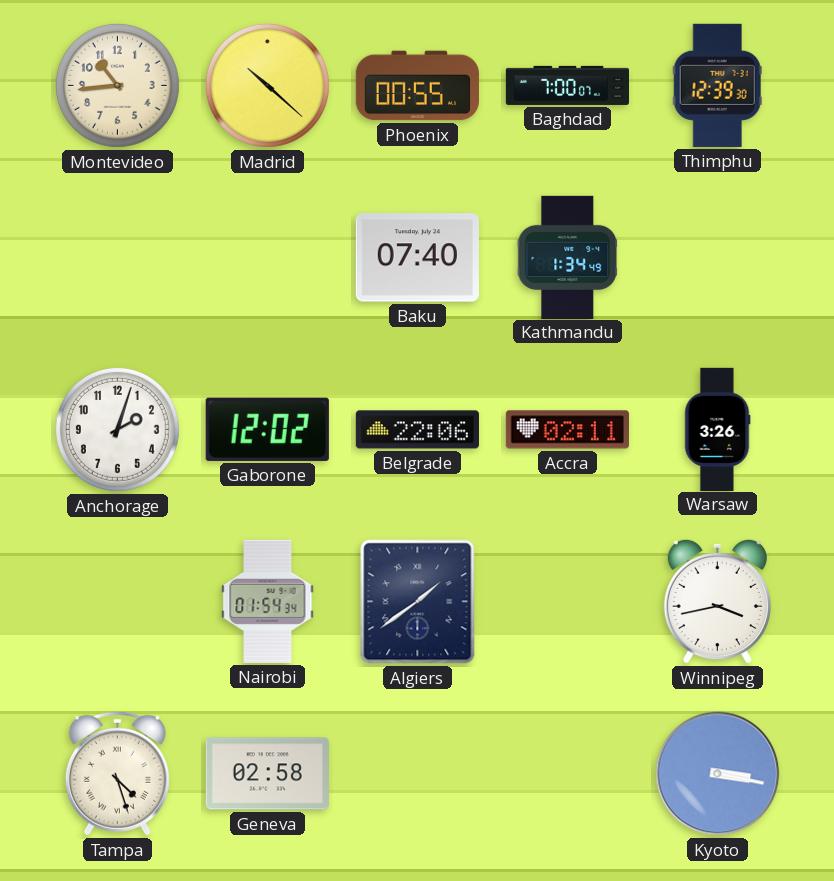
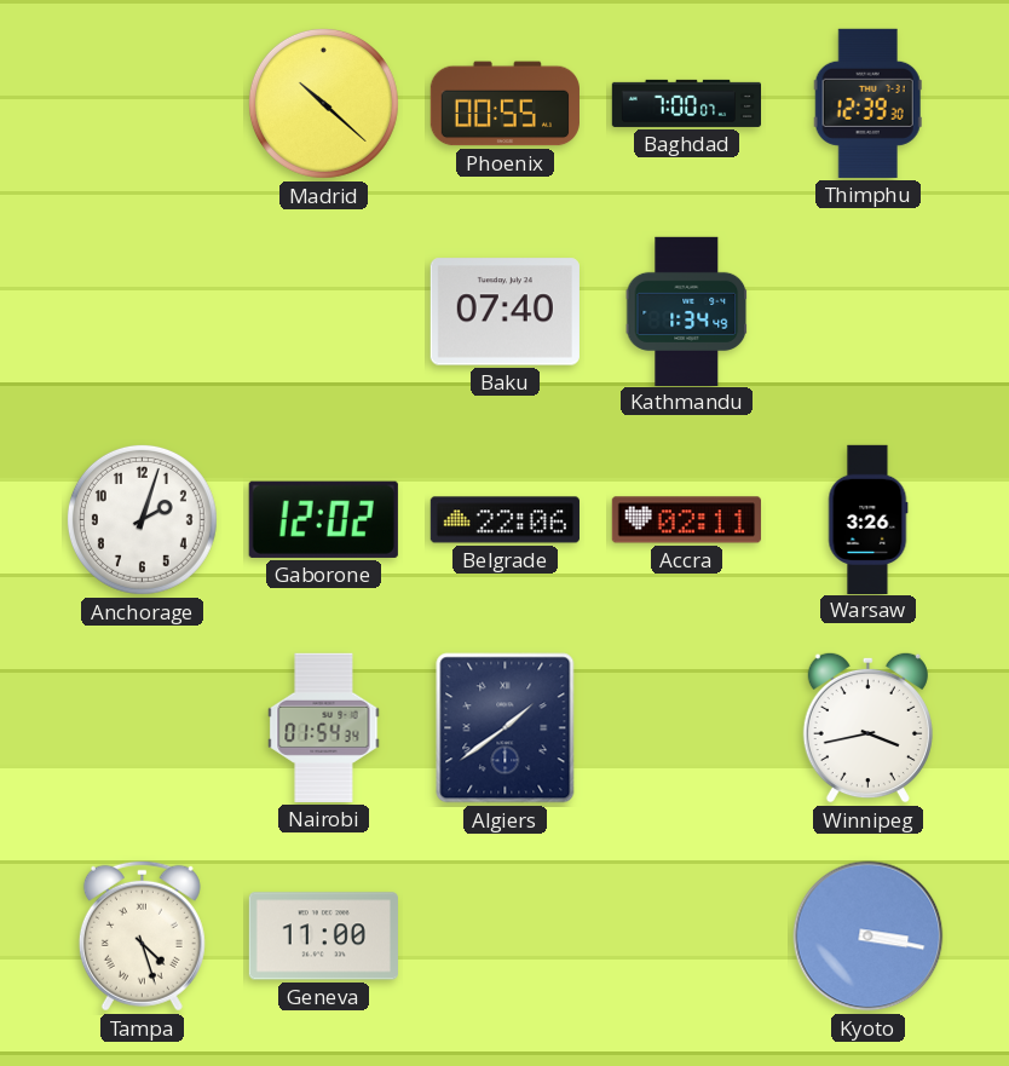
Montevideo: 10:44 -> none (117, 85)
Geneva: 02:58 -> 11:00 (323, 937)
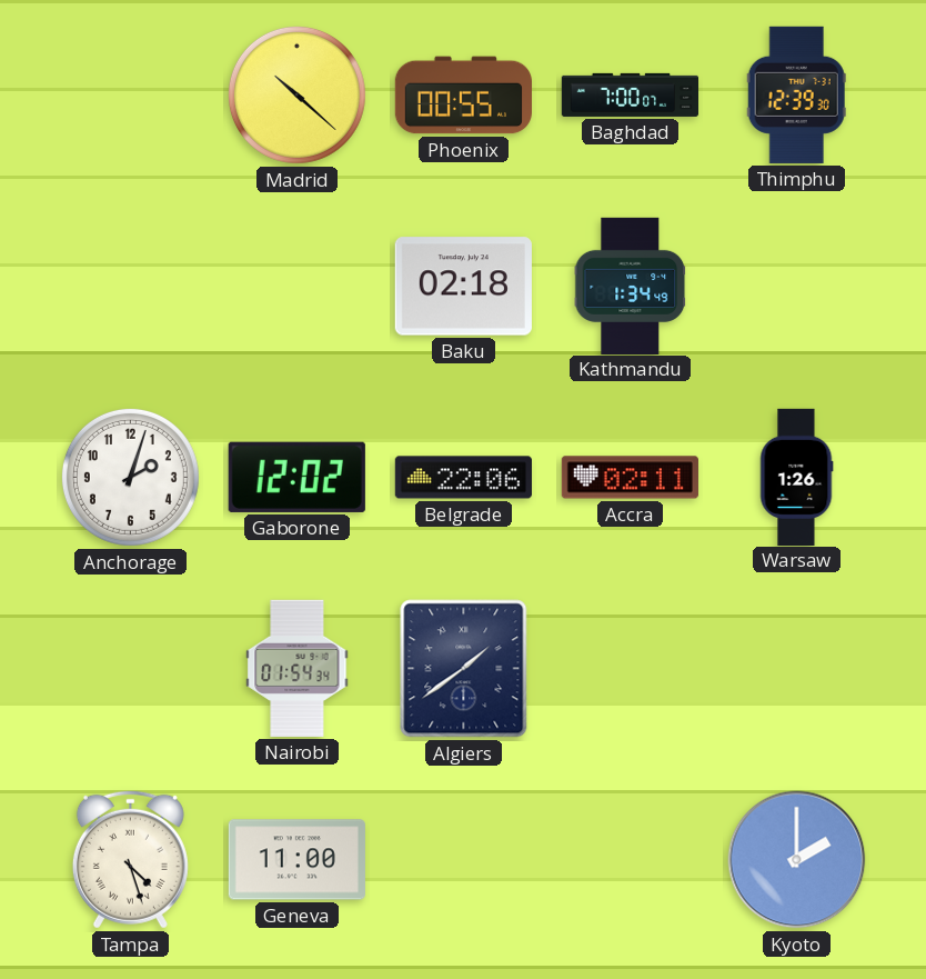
Baku: 07:40 -> 02:18 (463, 287)
Warsaw: 3:26 -> 1:26 (796, 477)
Winnipeg: 3:43 -> none (867, 727)
Kyoto: 3:17 -> 2:00 (797, 860)
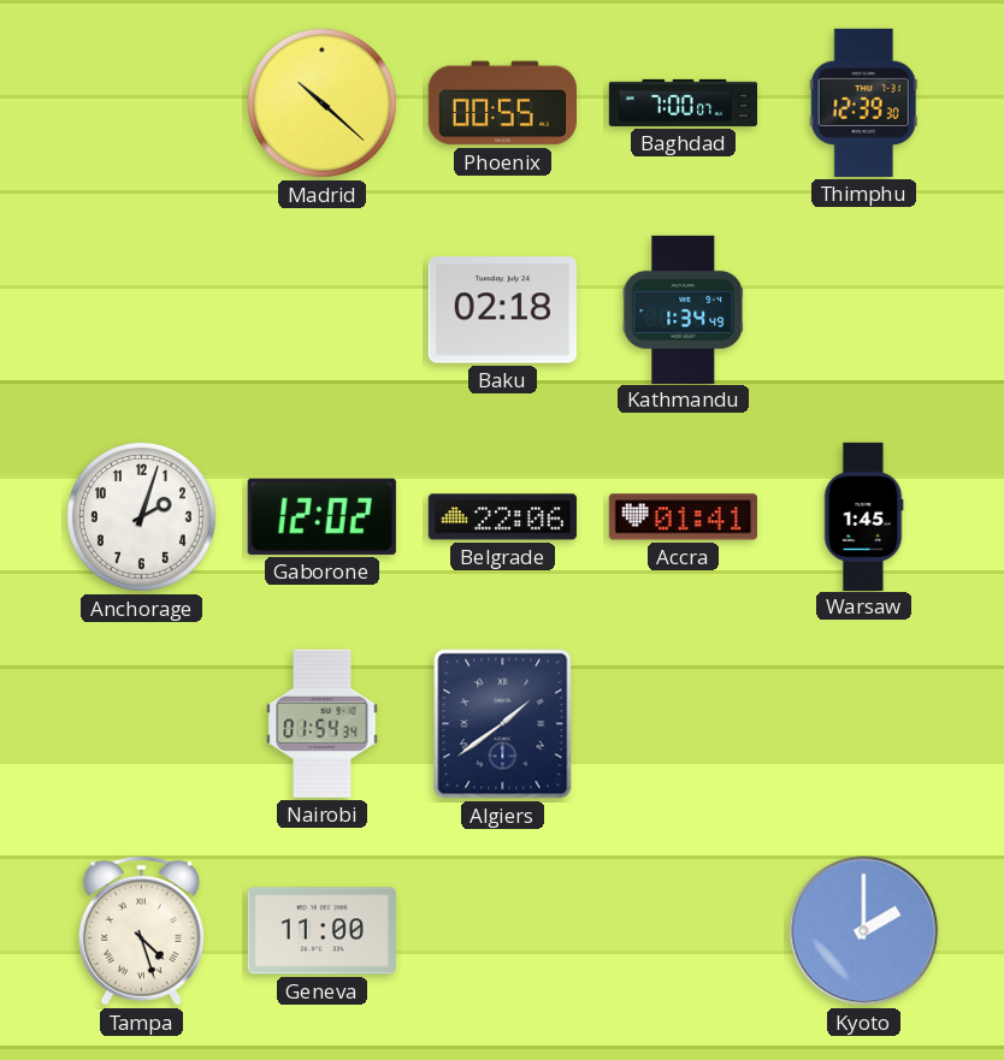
Accra: 02:11 -> 01:41 (683, 517)
Warsaw: 1:26 -> 1:45 (863, 516)
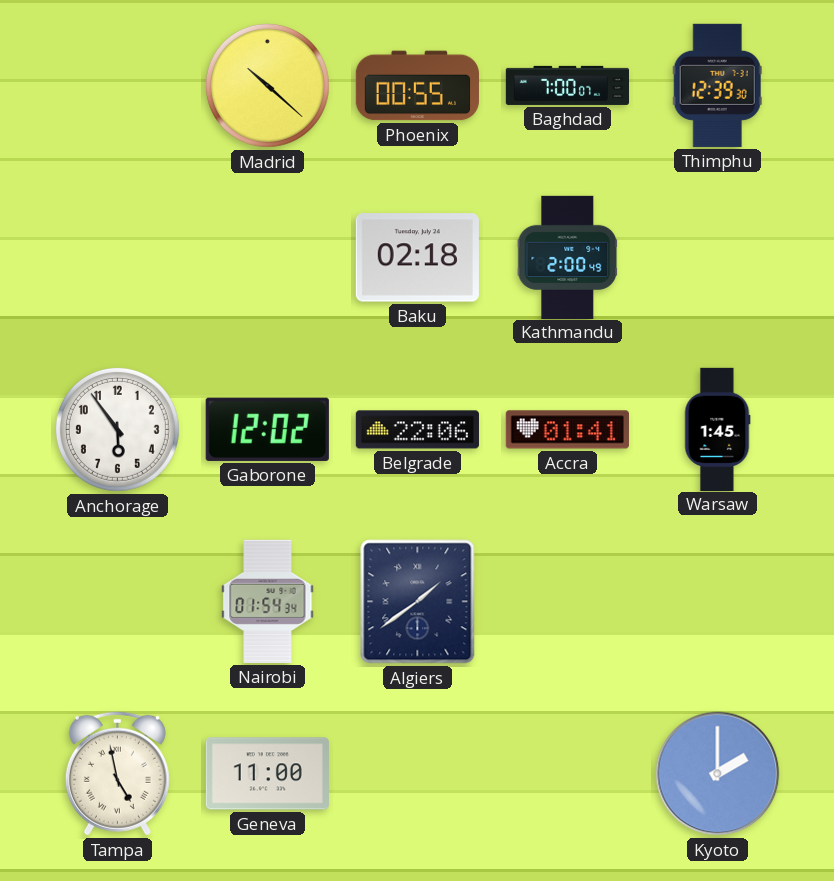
Kathmandu: 1:34 -> 2:00 (568, 257)
Anchorage: 2:03 -> 5:54 (117, 429)
Tampa: 4:27 -> 4:58 (117, 773)
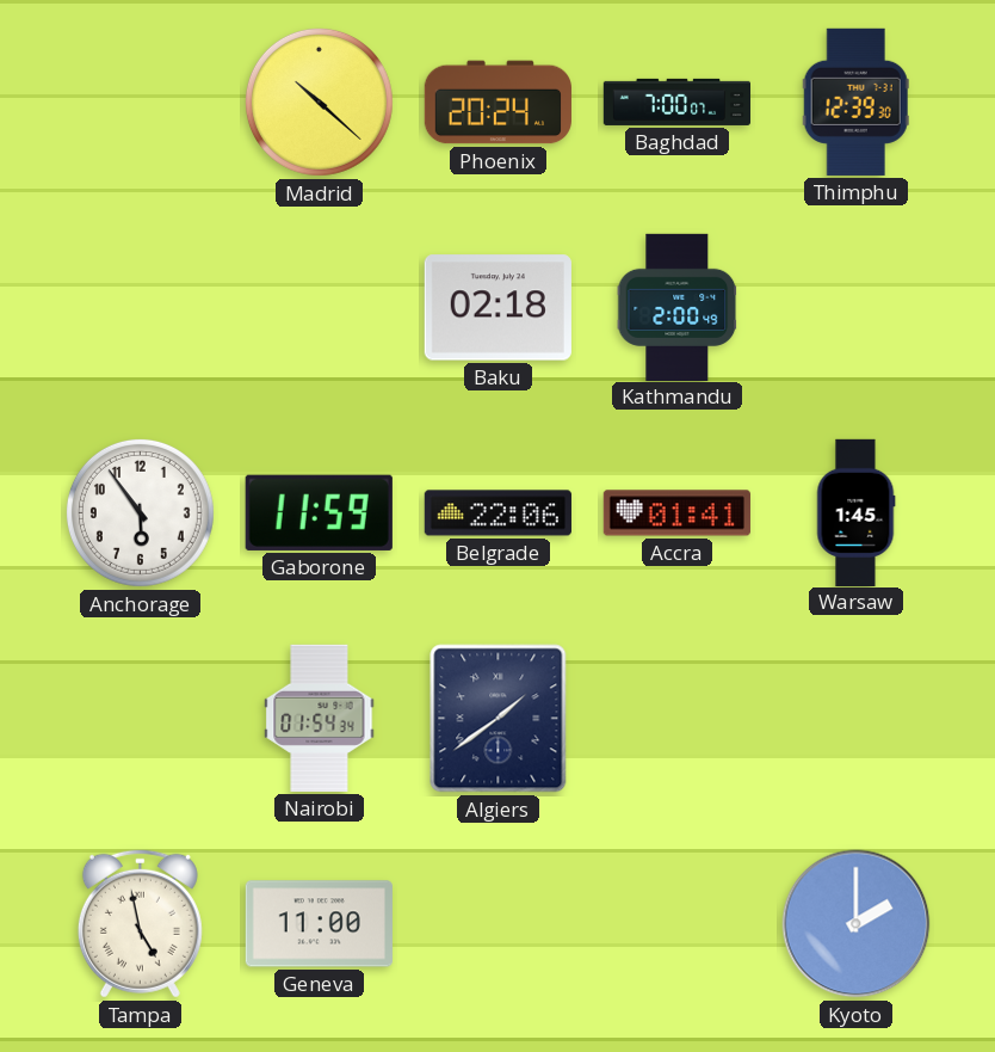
Phoenix: 00:55 -> 20:24 (497, 103)
Gaborone: 12:02 -> 11:59 (319, 512)
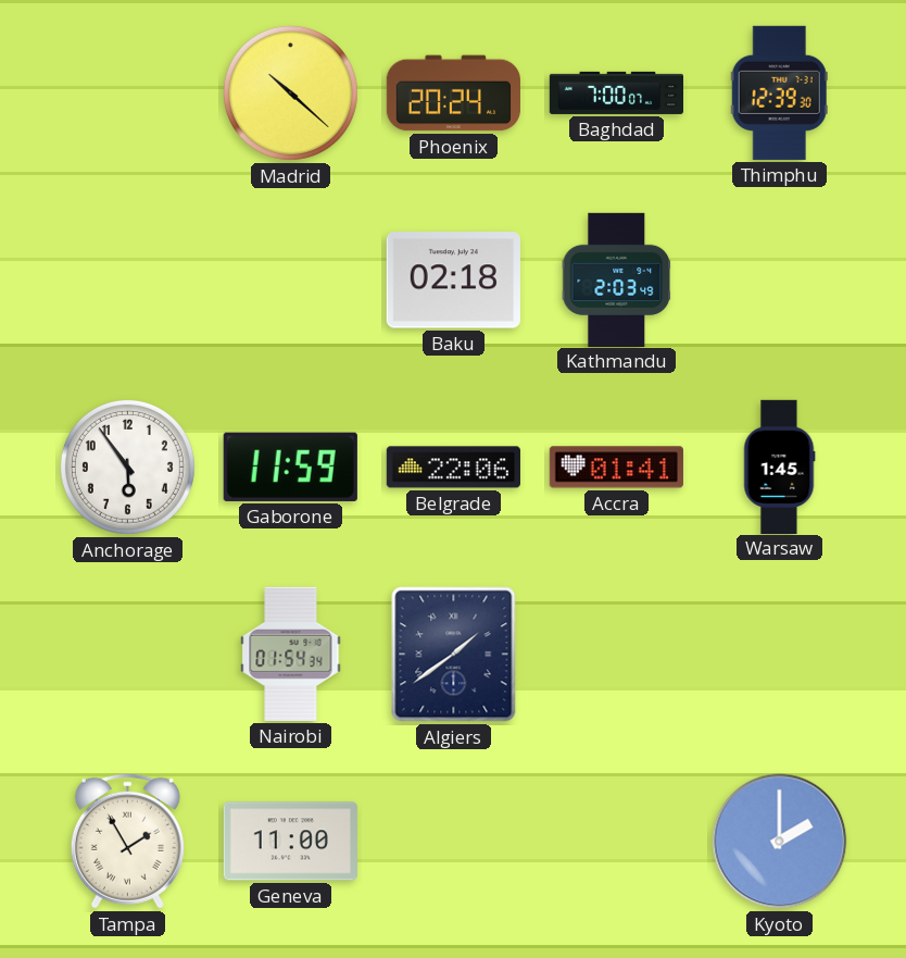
Kathmandu: 2:00 -> 2:03 (617, 279)
Tampa: 4:58 -> 1:55 (127, 841)
